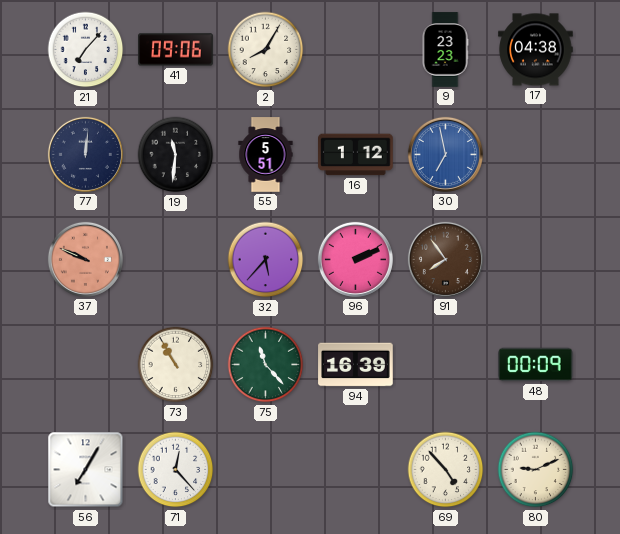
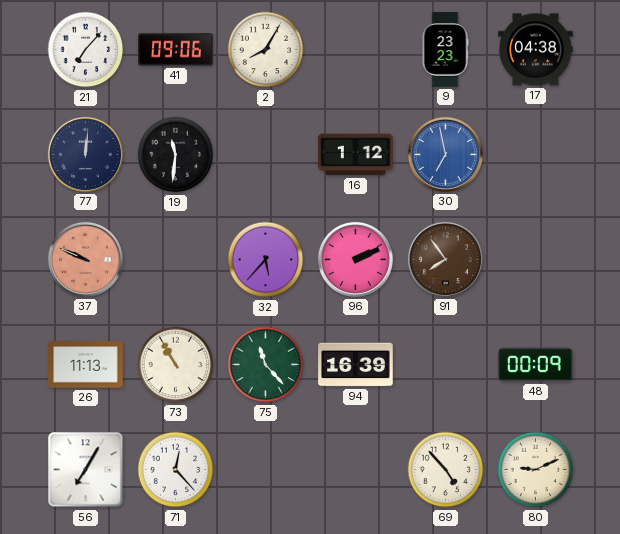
55: 5:51 -> none (266, 155)
26: none -> 11:13 (86, 365)
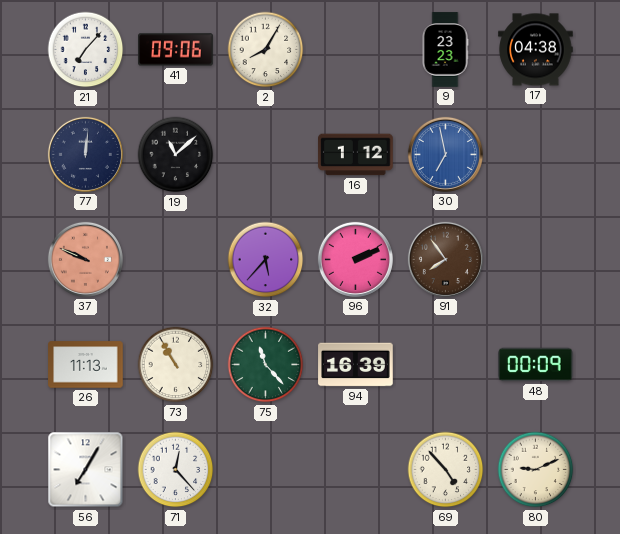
19: 11:31 -> 11:08 (176, 155)
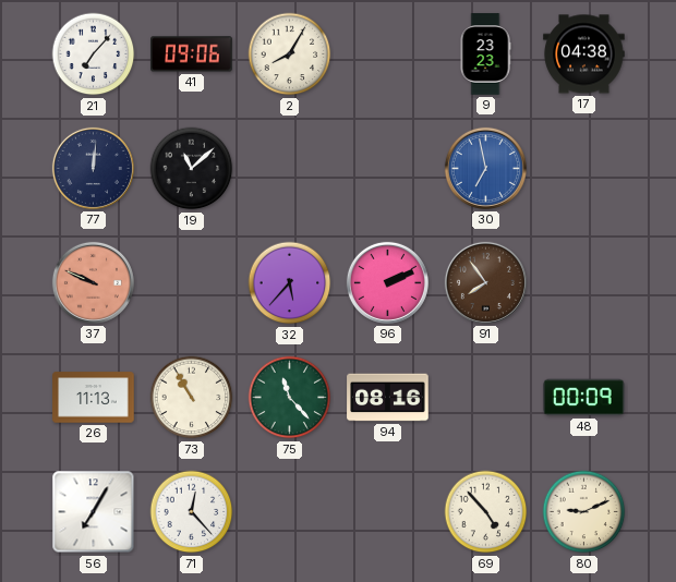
16: 1:12 -> none (356, 155)
94: 16:39 -> 08:16 (388, 398)
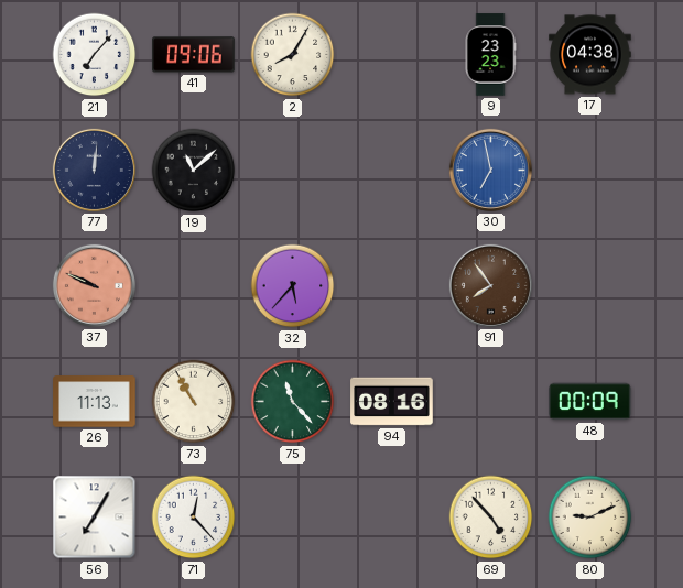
96: 2:11 -> none (387, 282)
